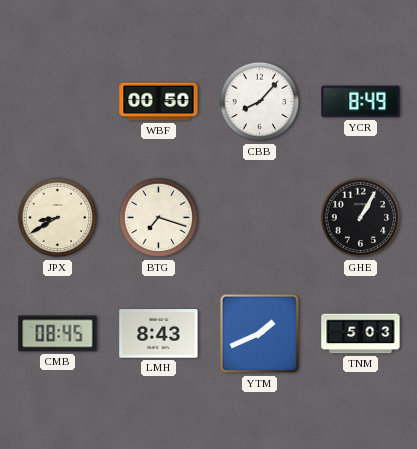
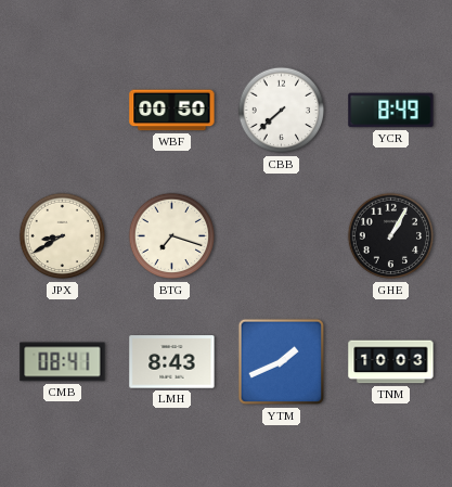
CBB: 8:07 -> 7:38 (282, 111)
CMB: 08:45 -> 08:41 (63, 362)
TNM: 5:03 -> 10:03 (391, 362)
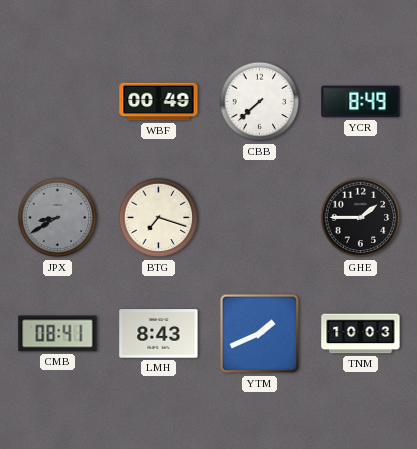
WBF: 00:50 -> 00:49 (159, 102)
JPX dial: cream -> grey (58, 218)
GHE: 1:05 -> 1:45 (361, 218)
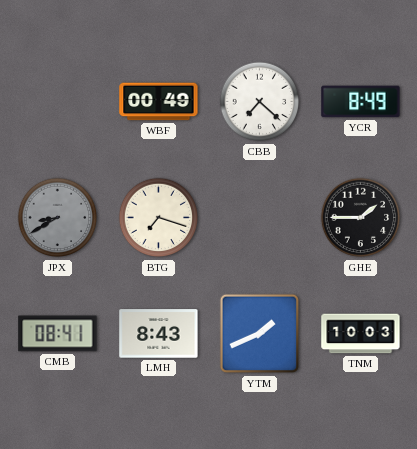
CBB: 7:38 -> 7:22 (260, 102)
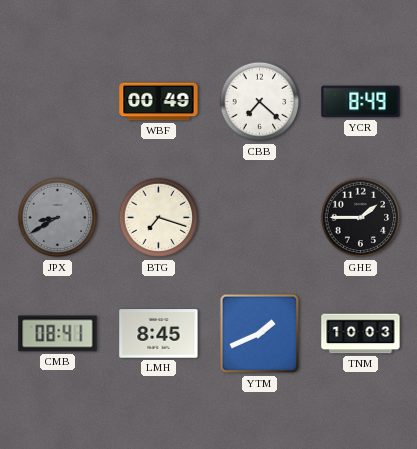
LMH: 8:43 -> 8:45 (159, 334)
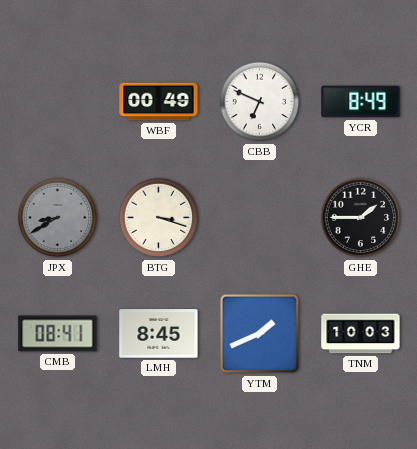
CBB: 7:22 -> 6:49 (260, 102)
BTG: 7:18 -> 3:18 (159, 218)
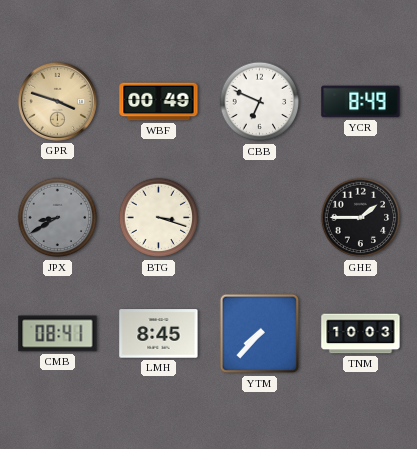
GPR: none -> 3:48 (57, 101)
YTM: 1:41 -> 7:37 (260, 334)
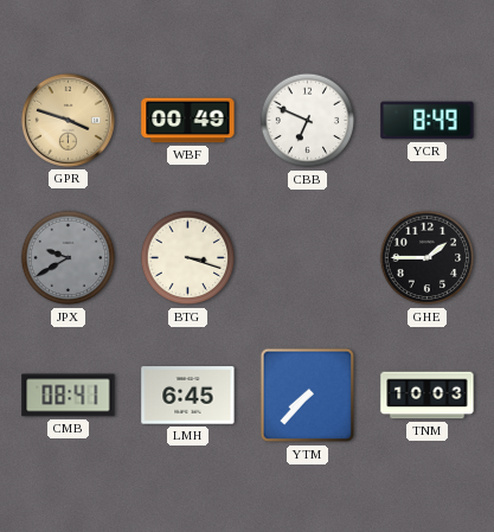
JPX: 8:40 -> 9:40 (69, 258)
LMH: 8:45 -> 6:45 (188, 396)
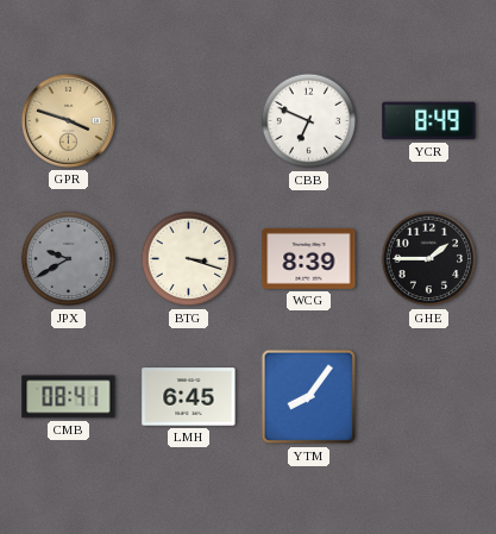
WBF: 00:49 -> none (188, 121)
WCG: none -> 8:39 (309, 258)
YTM: 7:37 -> 8:06 (309, 397)
TNM: 10:03 -> none (428, 396)
